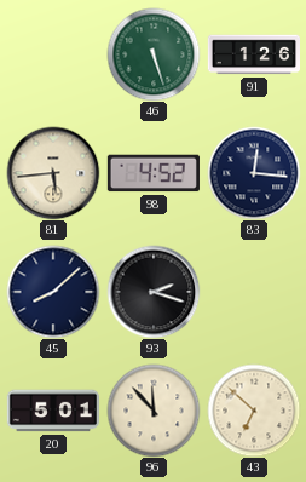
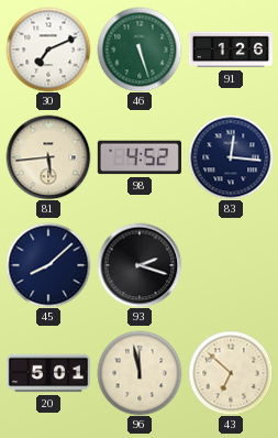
30: none -> 7:11 (48, 50)
96: 11:53 -> 11:58 (140, 373)
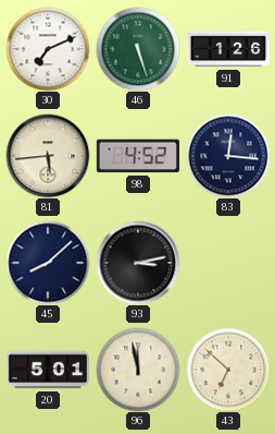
93: 2:18 -> 3:13 (138, 263)
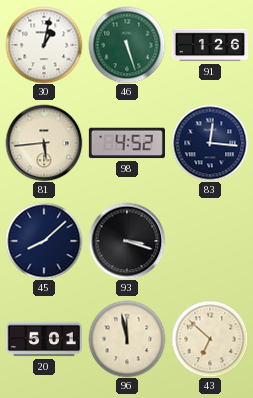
30: 7:11 -> 1:02 (44, 45)
93: 3:13 -> 3:18 (127, 241)
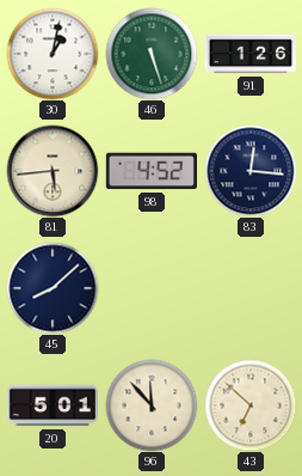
93: 3:18 -> none (127, 241)
96: 11:58 -> 11:53 (152, 405)
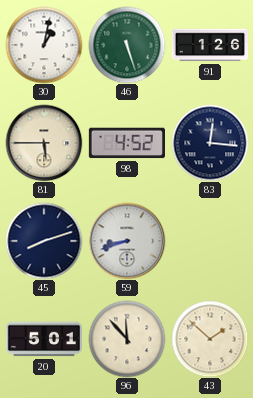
81: 5:44 -> 5:45 (44, 143)
45: 8:08 -> 8:12 (44, 241)
59: none -> 8:42 (127, 241)
43: 6:52 -> 1:52 (210, 339)
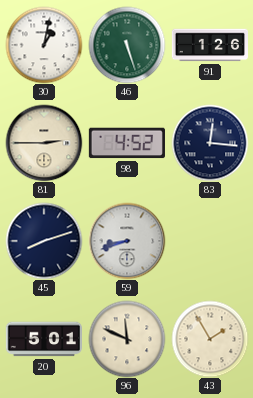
81: 5:45 -> 2:45 (44, 143)
96: 11:53 -> 11:49 (127, 339)
43: 1:52 -> 1:55 (210, 339)
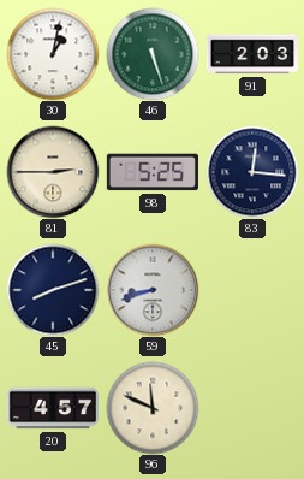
91: 1:26 -> 2:03 (251, 54)
98: 4:52 -> 5:25 (153, 172)
20: 5:01 -> 4:57 (53, 408)
43: 1:55 -> none (210, 339)
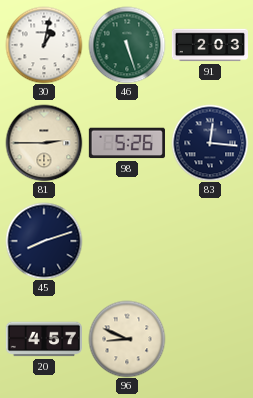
98: 5:25 -> 5:26 (127, 143)
59: 8:42 -> none (153, 290)
96: 11:49 -> 8:49 (127, 339)
